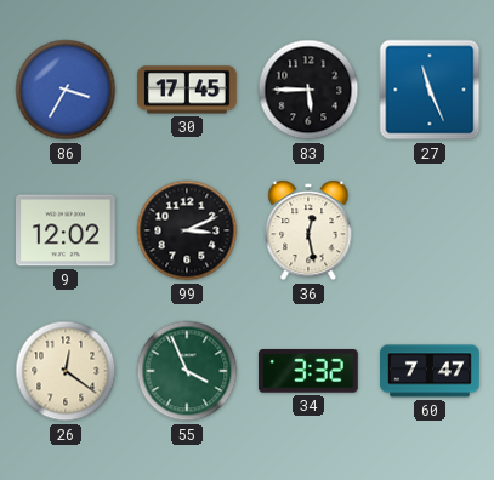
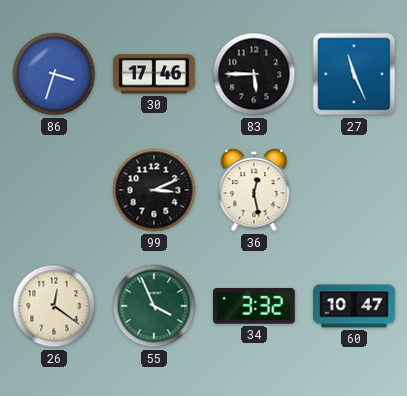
86: 3:35 -> 3:33 (54, 74)
30: 17:45 -> 17:46 (155, 74)
9: 12:02 -> none (67, 230)
60: 7:47 -> 10:47 (354, 306)
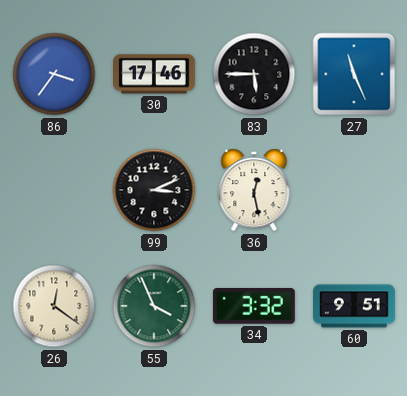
86: 3:33 -> 3:36 (54, 74)
60: 10:47 -> 9:51 (354, 306)
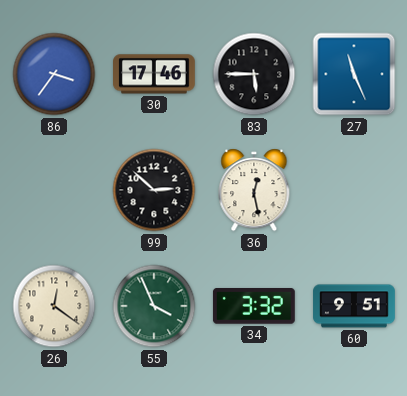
99: 3:11 -> 2:52 (154, 190)
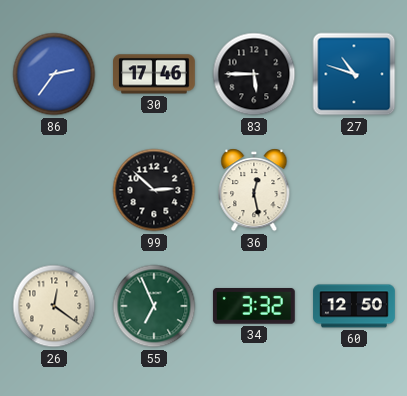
86: 3:36 -> 2:36 (54, 74)
27: 11:26 -> 10:48 (354, 74)
55: 3:56 -> 6:56 (154, 306)
60: 9:51 -> 12:50 (354, 306)
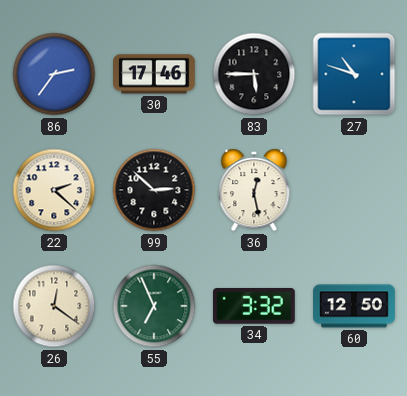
22: none -> 2:22 (54, 190)
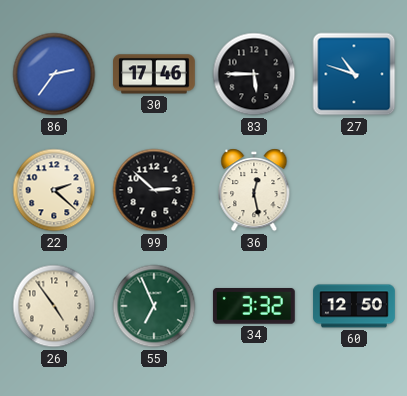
26: 12:21 -> 4:54 (54, 306)
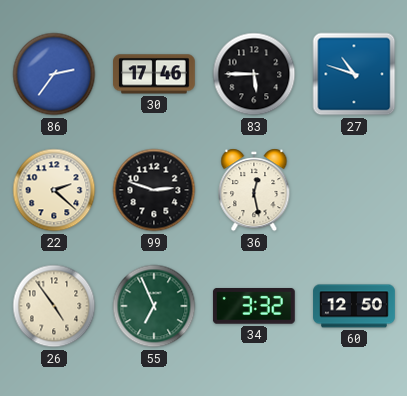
99: 2:52 -> 2:48 (154, 190)
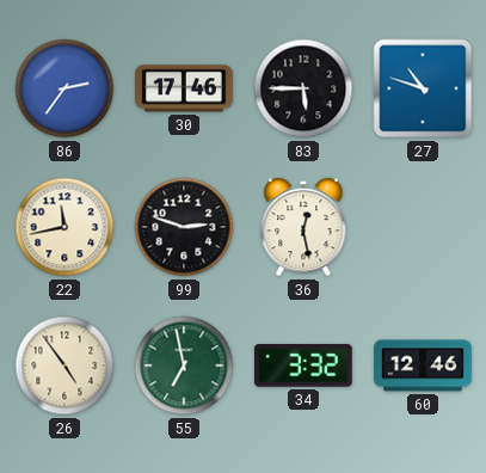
22: 2:22 -> 11:43 (64, 227)
55: 6:56 -> 6:58 (184, 365)
60: 12:50 -> 12:46 (423, 365)
